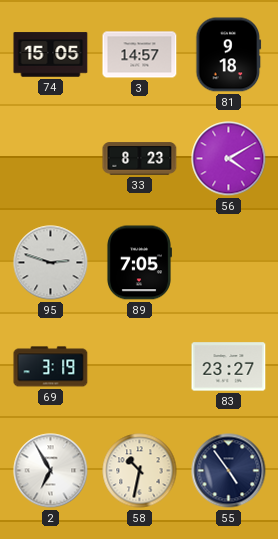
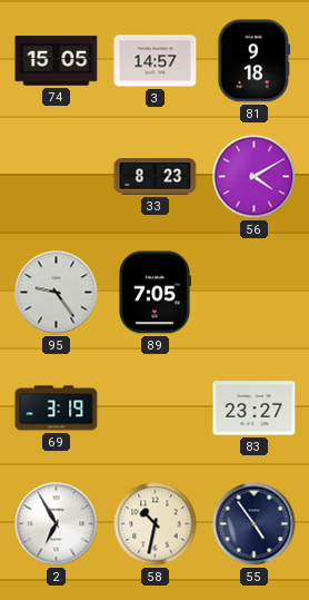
95: 2:48 -> 9:24 (57, 293)
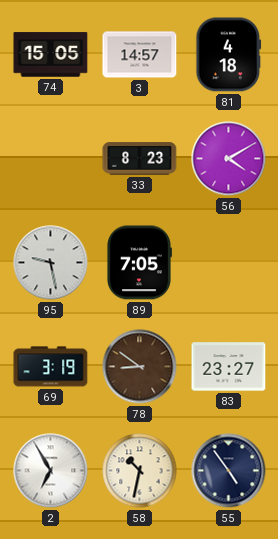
81: 9:18 -> 4:18 (229, 55)
95: 9:24 -> 9:28 (51, 263)
78: none -> 8:51 (140, 367)
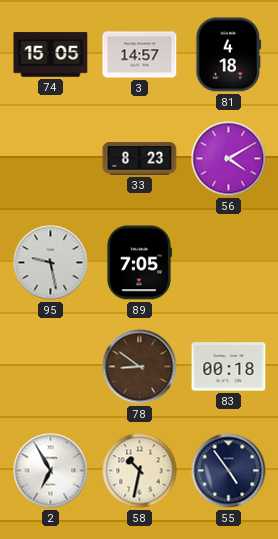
69: 3:19 -> none (51, 367)
83: 23:27 -> 00:18 (229, 367)
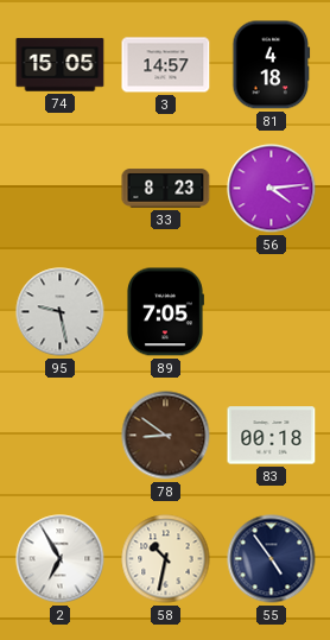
56: 4:10 -> 4:14 (272, 189)
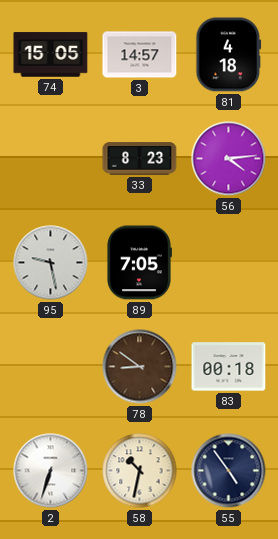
2: 6:55 -> 6:33 (51, 471)
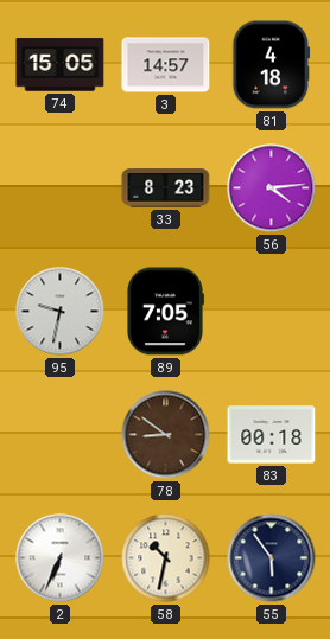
95: 9:28 -> 9:32 (61, 312)
2: 6:33 -> 6:34 (61, 558)
55: 4:54 -> 5:54 (272, 558)
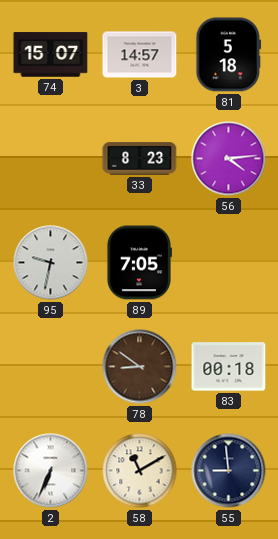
74: 15:05 -> 15:07 (51, 55)
81: 4:18 -> 5:18 (229, 55)
58: 10:32 -> 11:10 (140, 471)
55: 5:54 -> 8:59 (229, 471)
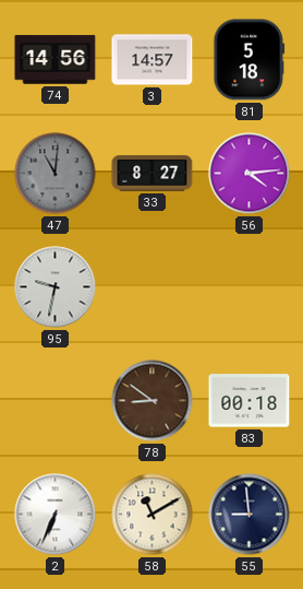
74: 15:07 -> 14:56 (56, 60)
47: none -> 11:01 (56, 174)
33: 8:23 -> 8:27 (153, 174)
89: 7:05 -> none (139, 263)
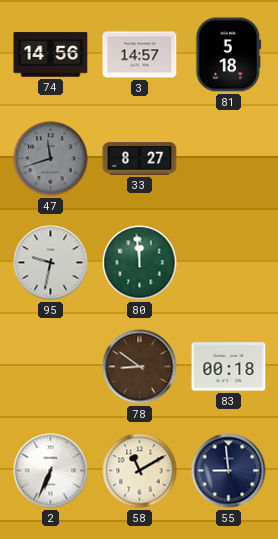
47: 11:01 -> 11:42 (51, 159)
56: 4:14 -> none (250, 174)
80: none -> 11:59 (140, 263)
